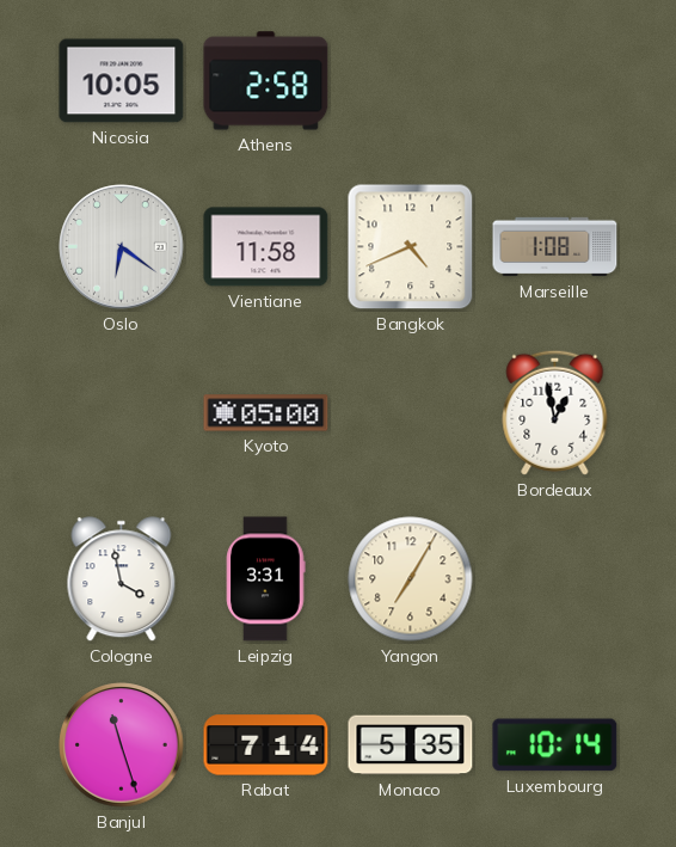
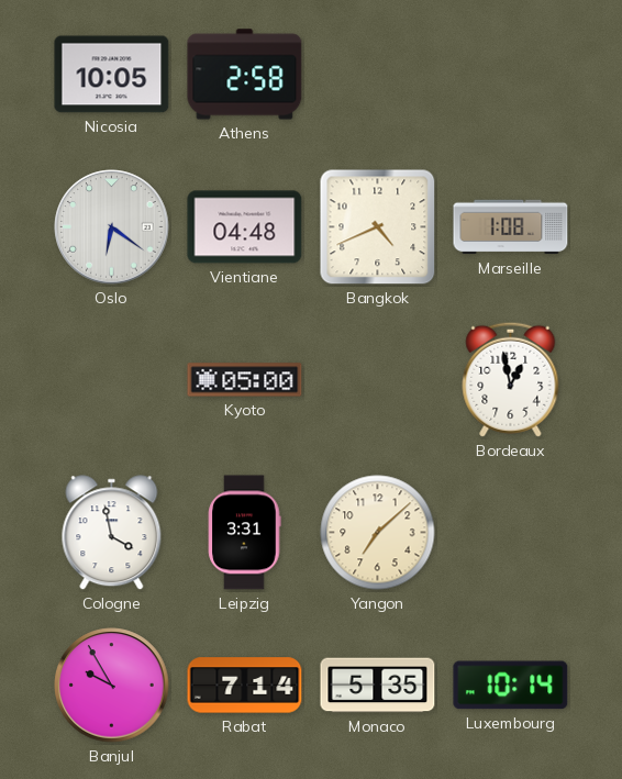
Vientiane: 11:58 -> 04:48 (245, 227)
Yangon: 7:05 -> 7:08 (378, 533)
Banjul: 11:27 -> 9:55 (112, 686)
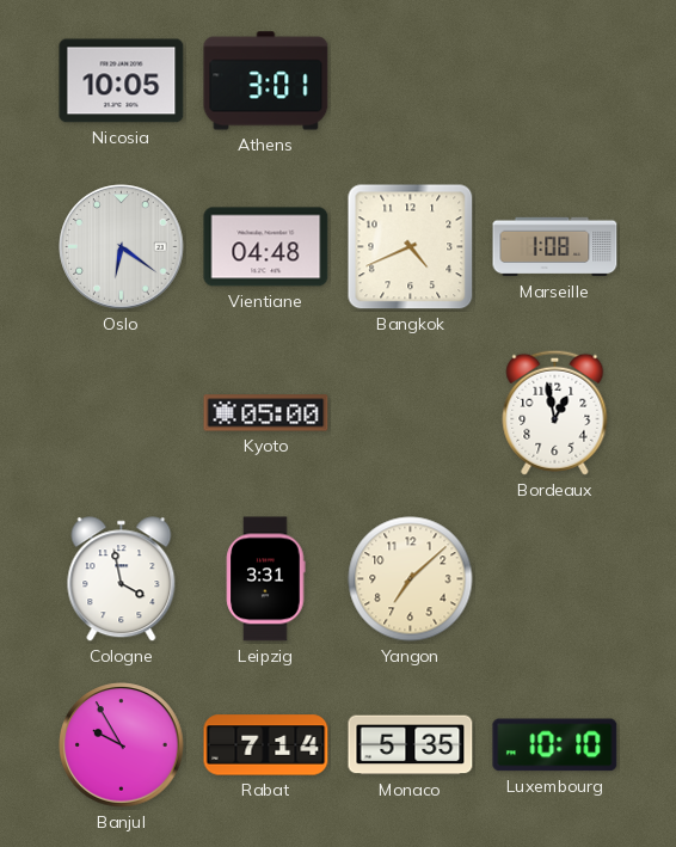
Athens: 2:58 -> 3:01 (266, 81)
Luxembourg: 10:14 -> 10:10 (555, 745)
